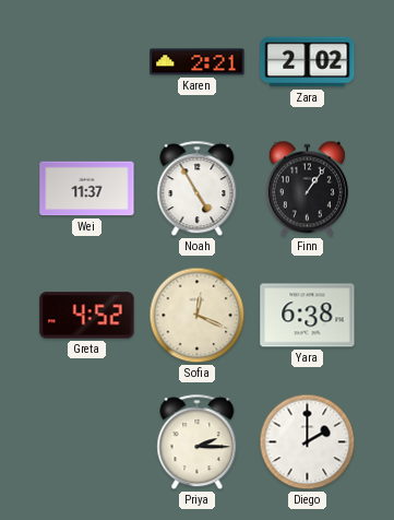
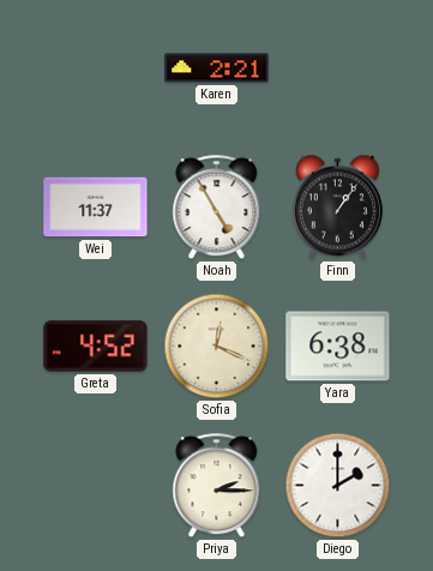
Zara: 2:02 -> none (308, 62)
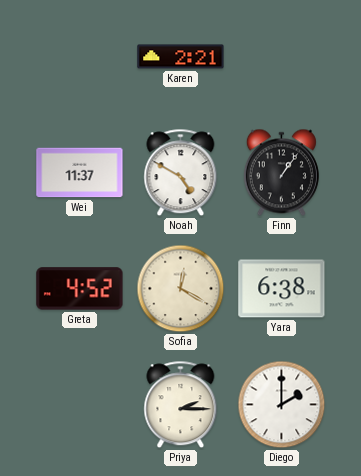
Noah: 4:55 -> 4:50 (181, 173)
Sofia: 12:19 -> 12:20 (181, 289)
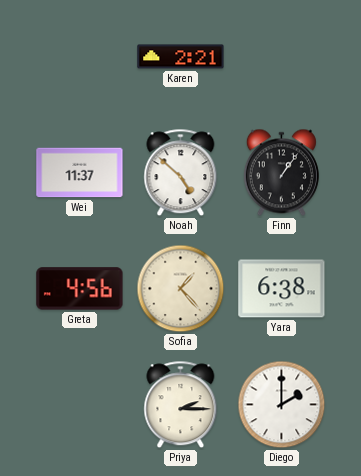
Noah: 4:50 -> 4:52 (181, 173)
Greta: 4:52 -> 4:56 (80, 289)
Sofia: 12:20 -> 1:23 (181, 289)
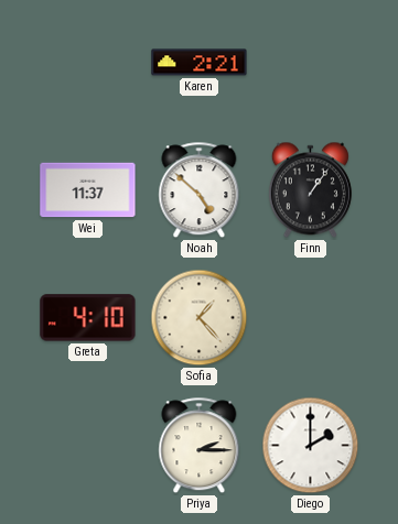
Greta: 4:56 -> 4:10 (88, 318)
Yara: 6:38 -> none (282, 289)
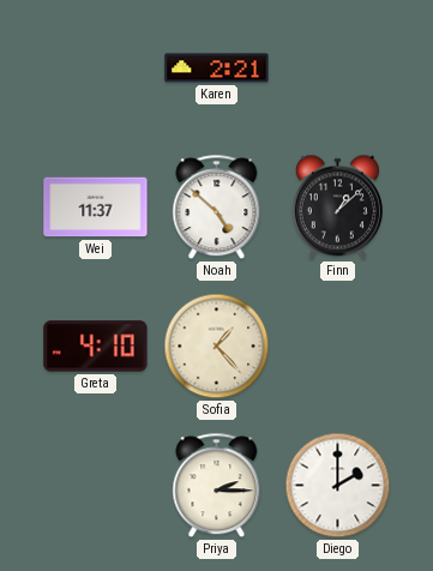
Finn: 1:06 -> 1:08 (337, 208)
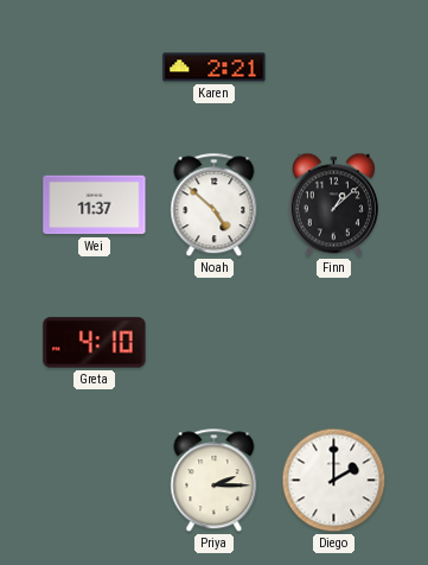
Sofia: 1:23 -> none (217, 347)
